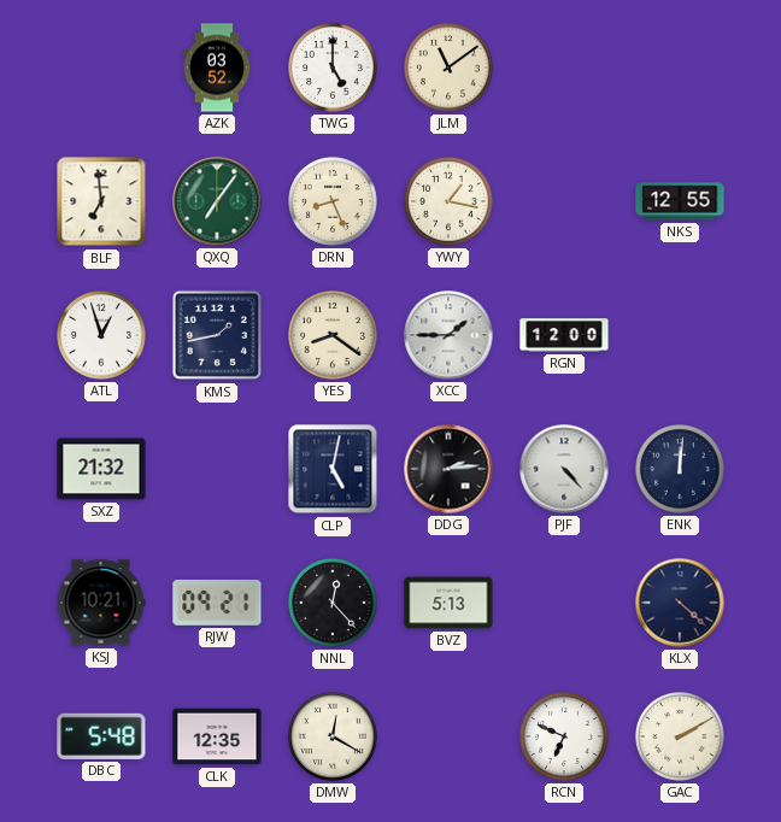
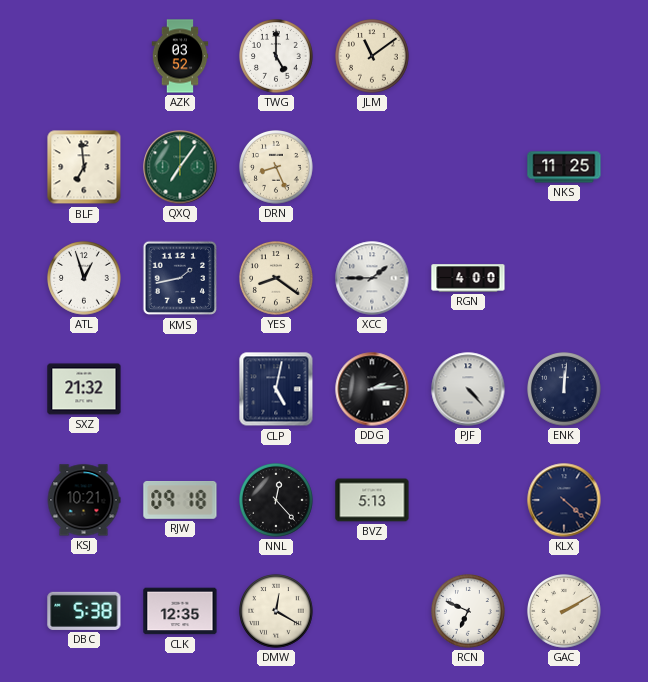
YWY: 1:17 -> none (450, 202)
NKS: 12:55 -> 11:25 (564, 167)
RGN: 12:00 -> 4:00 (468, 278)
RJW: 09:21 -> 09:18 (180, 500)
DBC: 5:48 -> 5:38 (84, 611)
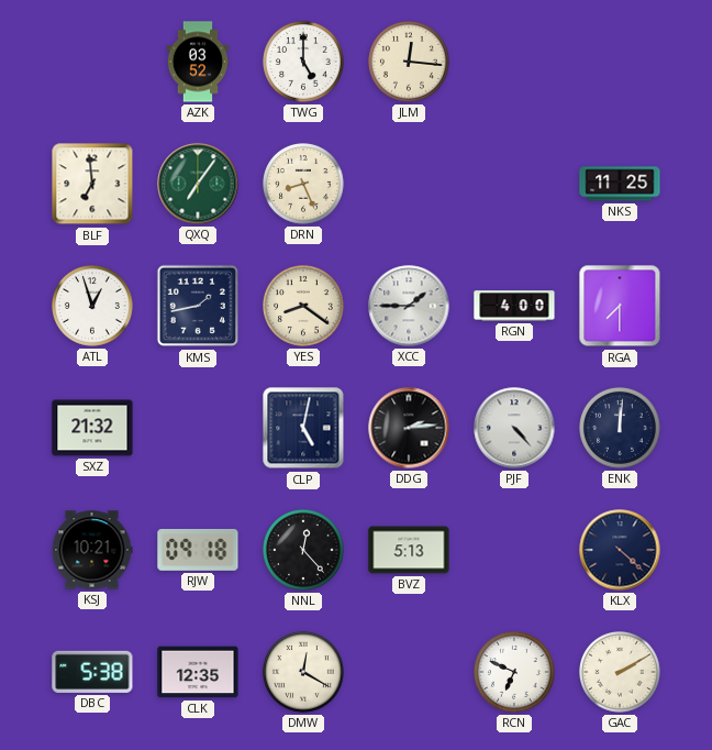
JLM: 11:09 -> 12:16 (410, 63)
RGA: none -> 7:30 (620, 306)
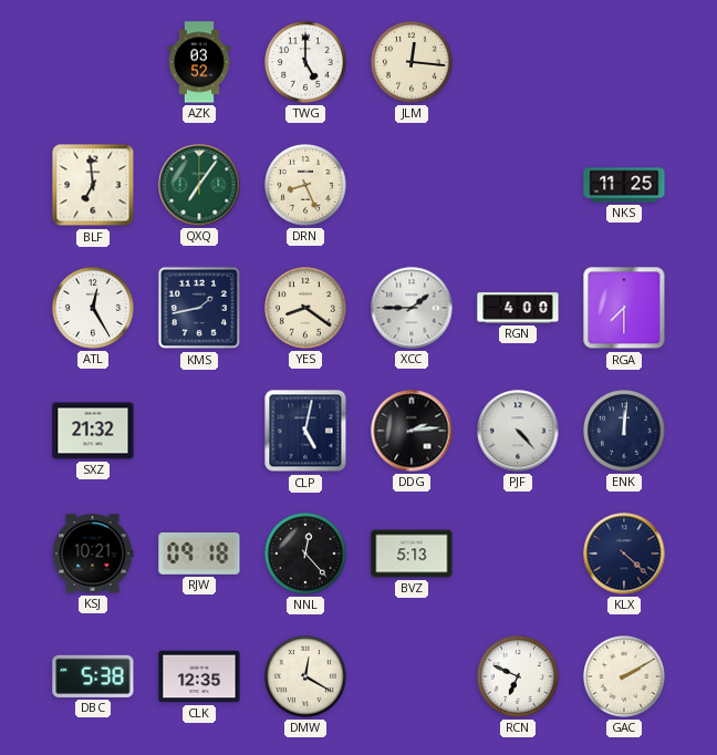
ATL: 12:57 -> 12:25 (94, 309)
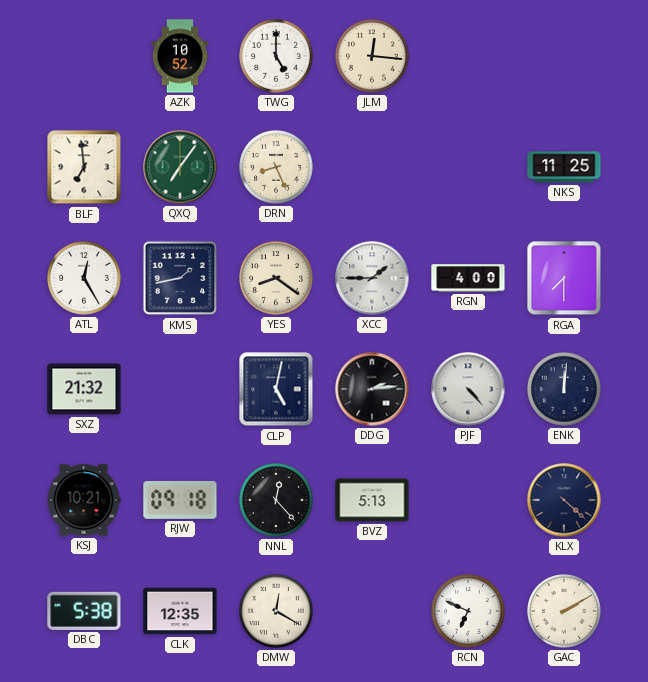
AZK: 03:52 -> 10:52 (180, 56)
